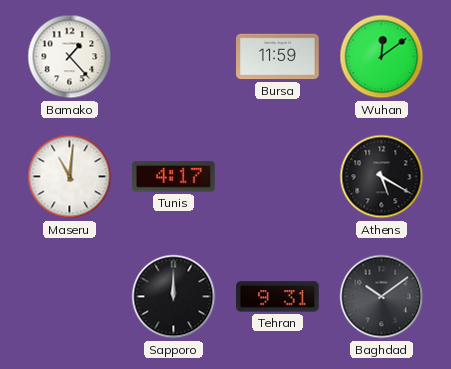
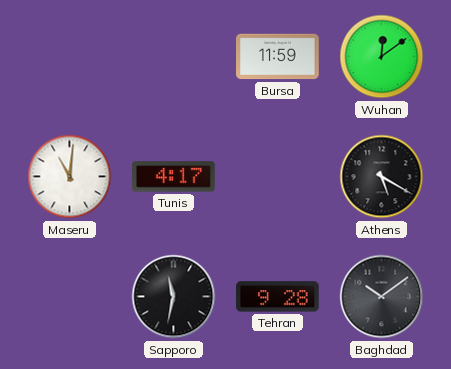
Bamako: 1:23 -> none (70, 57)
Sapporo: 12:00 -> 11:32 (174, 297)
Tehran: 9:31 -> 9:28 (278, 297)
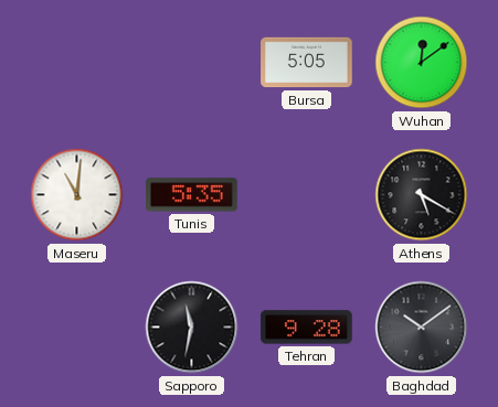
Bursa: 11:59 -> 5:05 (307, 63)
Tunis: 4:17 -> 5:35 (192, 195)
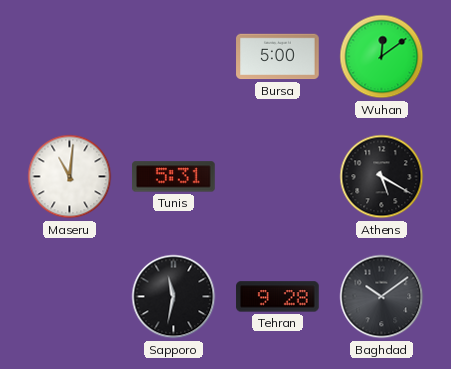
Bursa: 5:05 -> 5:00 (278, 57)
Tunis: 5:35 -> 5:31 (174, 177)
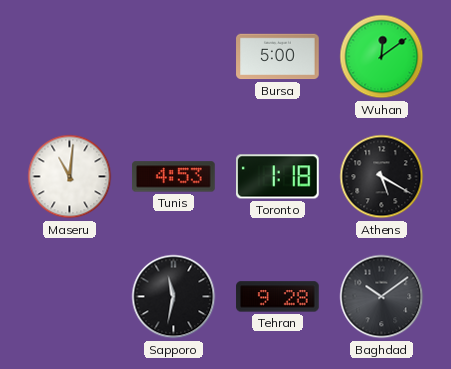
Tunis: 5:31 -> 4:53 (174, 177)
Toronto: none -> 1:18 (278, 177)
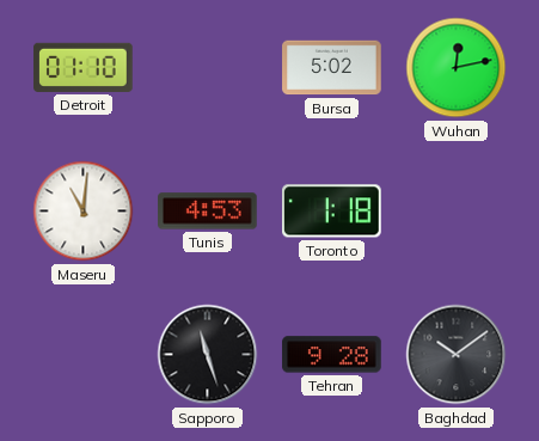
Detroit: none -> 01:10 (84, 67)
Bursa: 5:00 -> 5:02 (332, 68)
Wuhan: 12:09 -> 12:13 (457, 68)
Athens: 5:20 -> none (382, 177)
Sapporo: 11:32 -> 11:27 (208, 355)
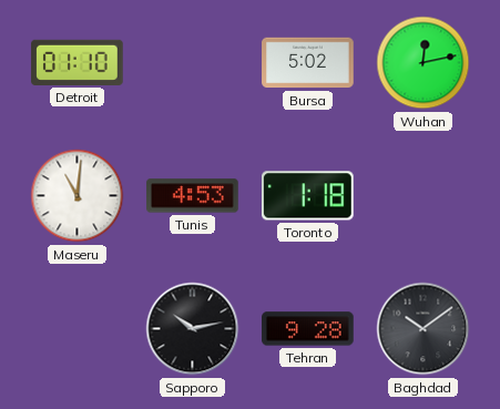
Sapporo: 11:27 -> 10:13 (193, 329)
